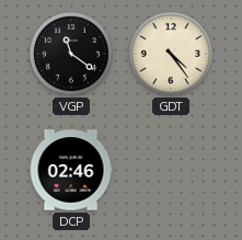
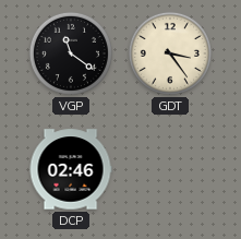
GDT: 4:24 -> 3:24 (170, 53)
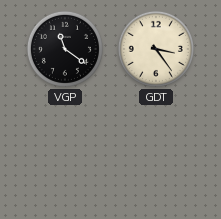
DCP: 02:46 -> none (71, 169)
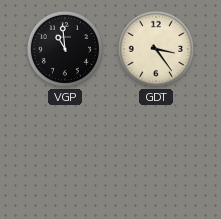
VGP: 11:21 -> 10:59 (65, 49)
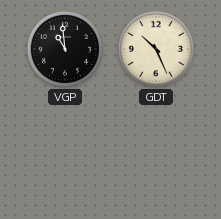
GDT: 3:24 -> 10:26 (156, 49)
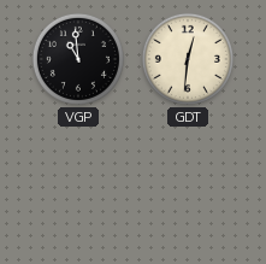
GDT: 10:26 -> 12:31 (188, 59)
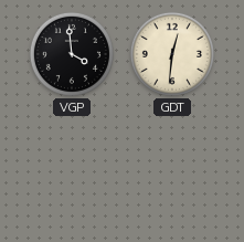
VGP: 10:59 -> 3:59 (72, 54)
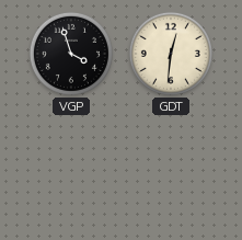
VGP: 3:59 -> 3:57 (71, 54)
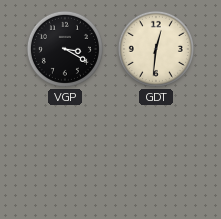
VGP: 3:57 -> 3:20 (65, 49)
